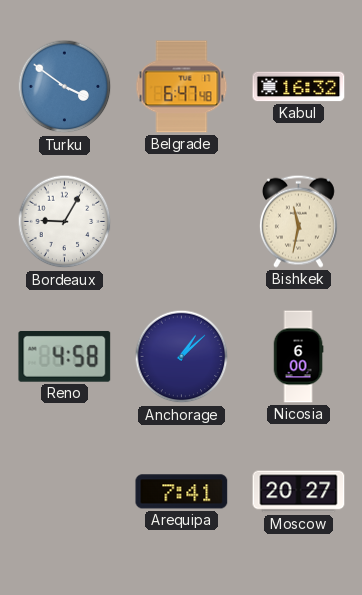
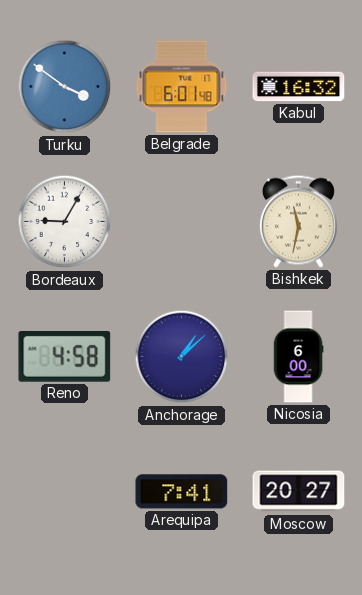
Belgrade: 6:47 -> 6:01 (182, 87)
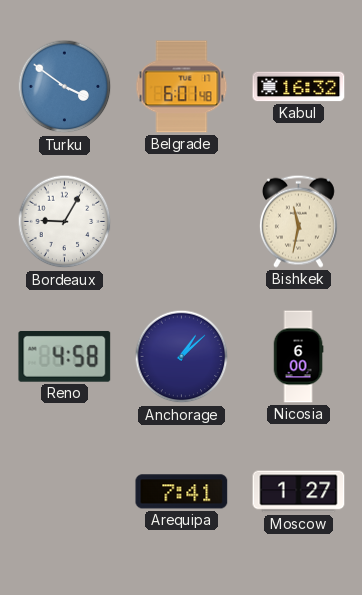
Moscow: 20:27 -> 1:27 (299, 492)
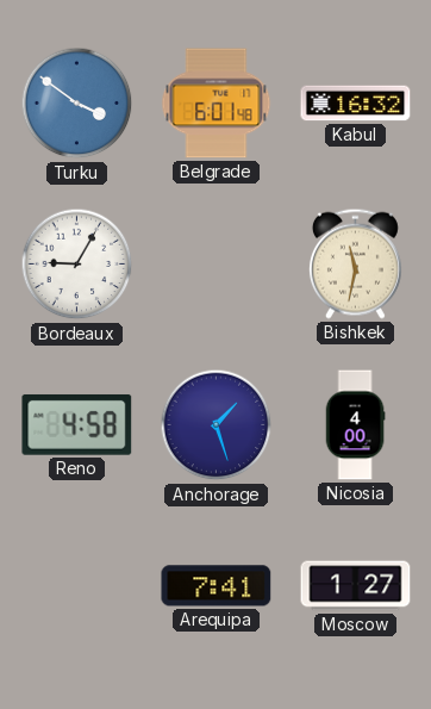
Anchorage: 1:08 -> 1:27 (217, 425)
Nicosia: 6:00 -> 4:00 (355, 425)
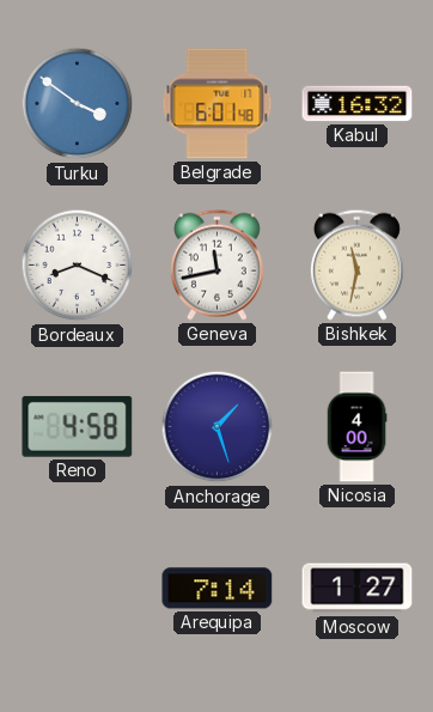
Bordeaux: 9:05 -> 8:19 (78, 266)
Geneva: none -> 11:43 (216, 264)
Arequipa: 7:41 -> 7:14 (218, 589)
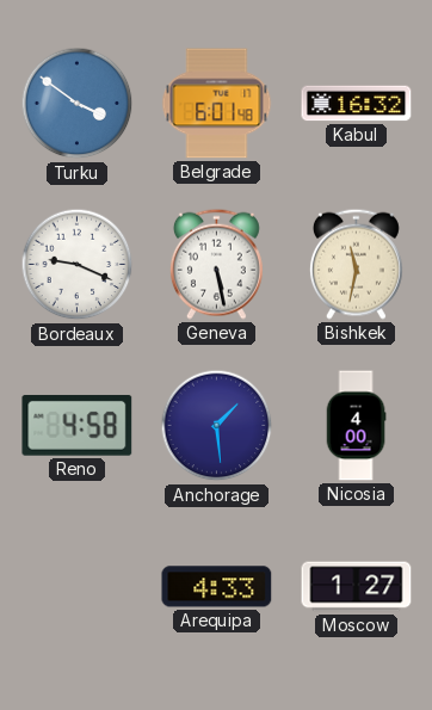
Bordeaux: 8:19 -> 9:19 (78, 265)
Geneva: 11:43 -> 5:28 (216, 264)
Anchorage: 1:27 -> 1:29 (217, 426)
Arequipa: 7:14 -> 4:33 (217, 587)
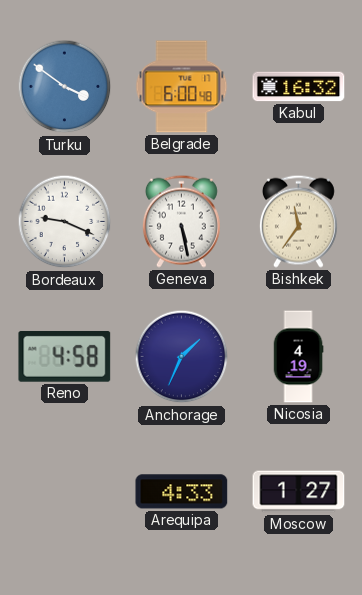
Belgrade: 6:01 -> 6:00 (182, 87)
Bishkek: 11:32 -> 11:36 (298, 221)
Anchorage: 1:29 -> 1:34 (182, 357)
Nicosia: 4:00 -> 4:19 (298, 357)
